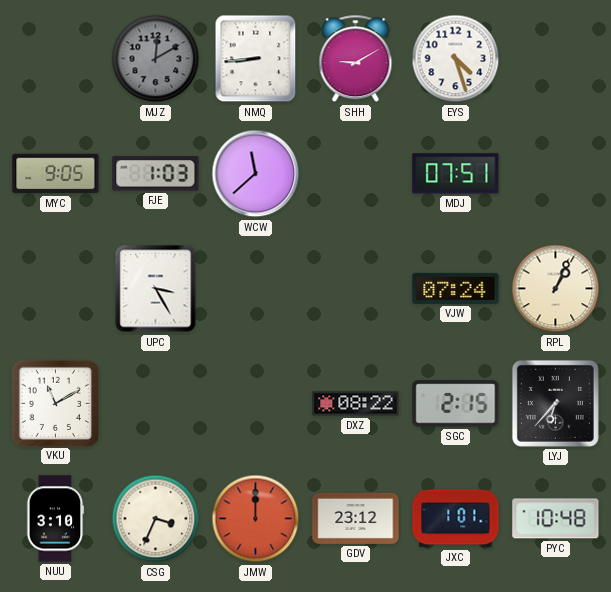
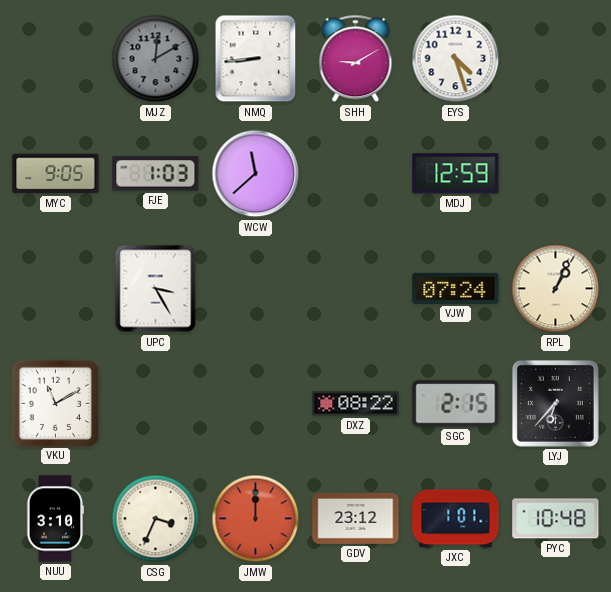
MDJ: 07:51 -> 12:59 (456, 174)
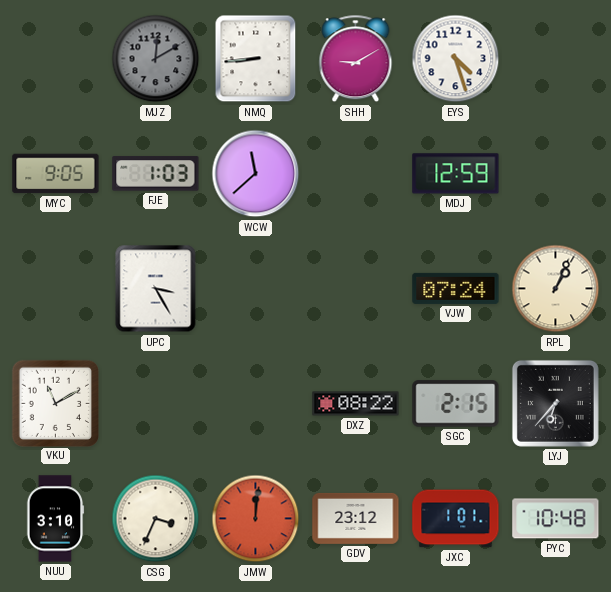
JMW: 12:00 -> 12:01 (256, 519)
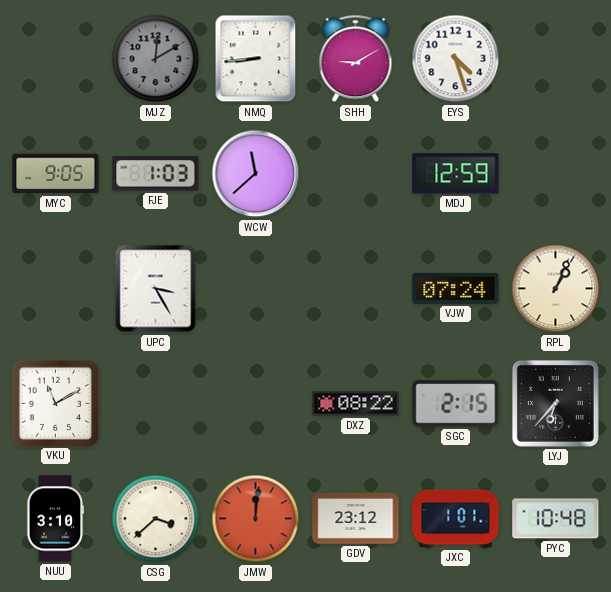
CSG: 3:34 -> 3:38 (156, 519)
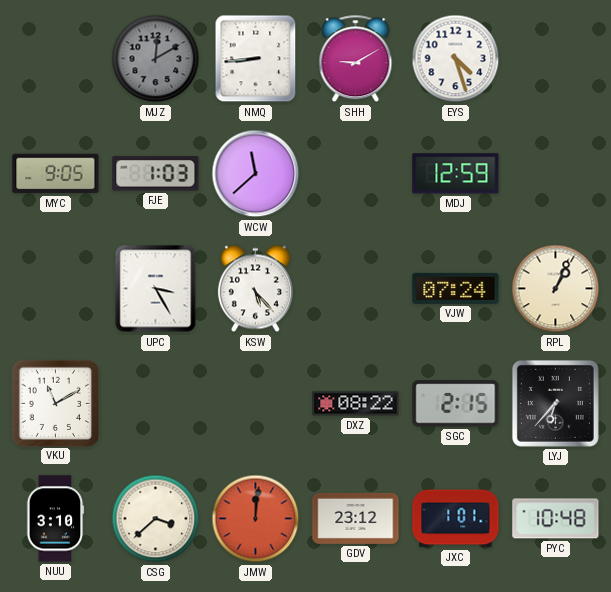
KSW: none -> 5:23 (255, 289)
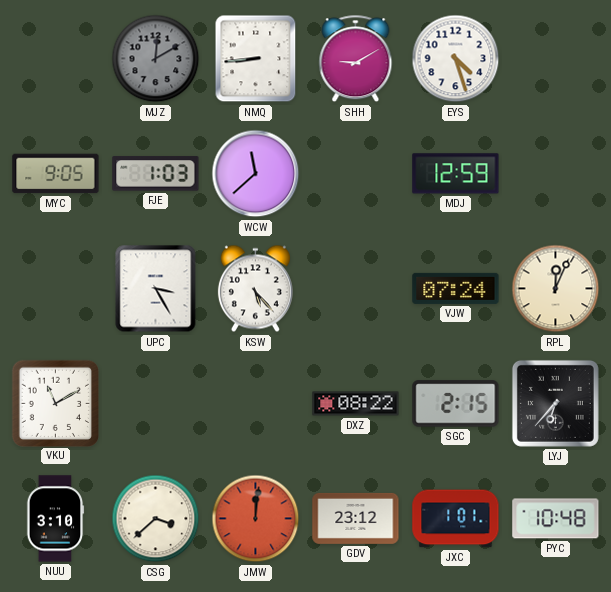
RPL: 1:04 -> 12:04 (556, 289)
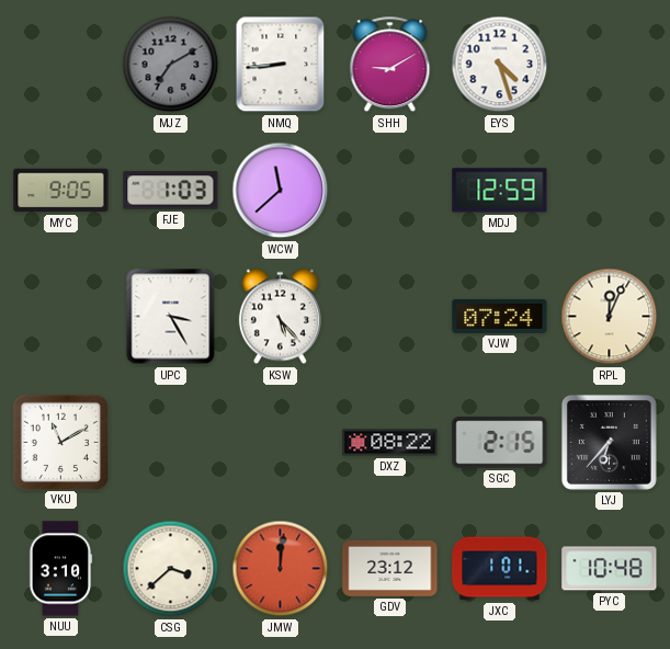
MJZ: 12:10 -> 7:10 (171, 65)
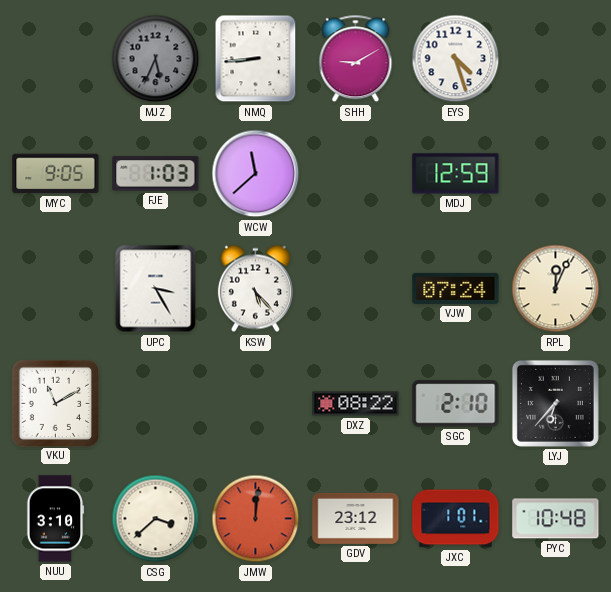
MJZ: 7:10 -> 5:34 (156, 59)
SGC: 2:15 -> 2:10 (456, 404)
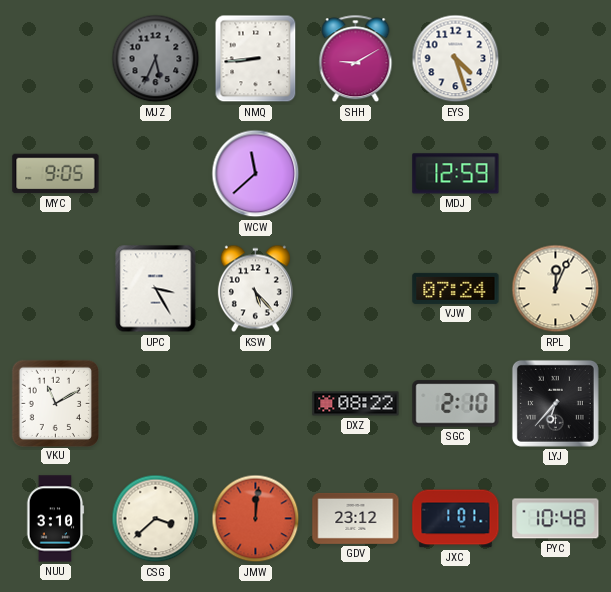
FJE: 1:03 -> none (156, 174)
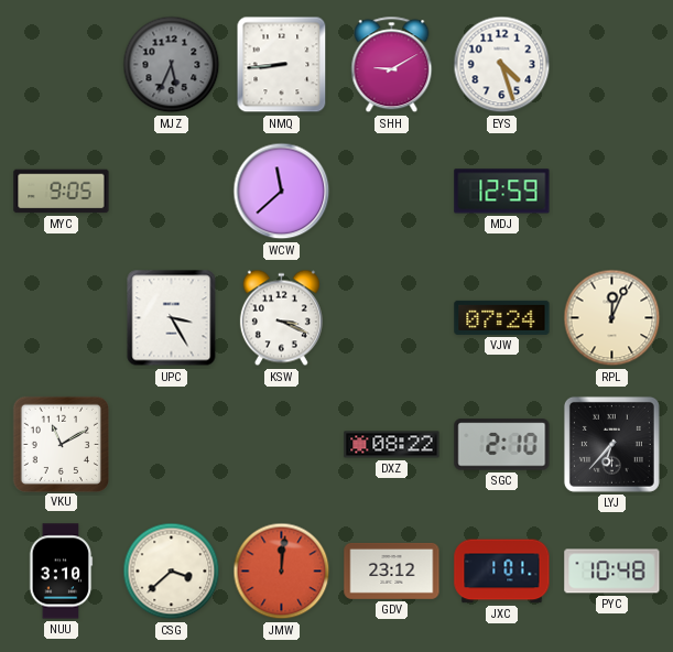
KSW: 5:23 -> 3:19 (281, 318)
